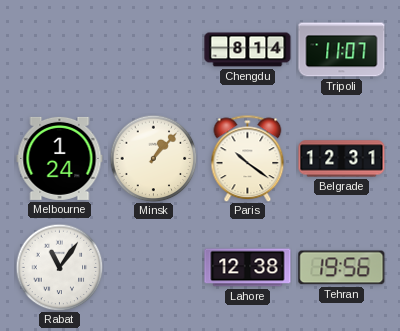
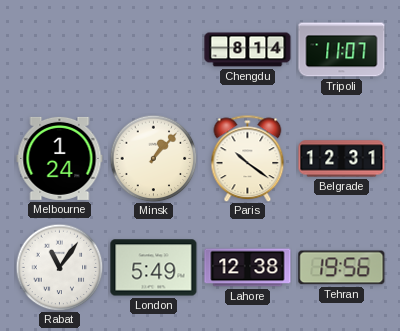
London: none -> 5:49 (154, 268)
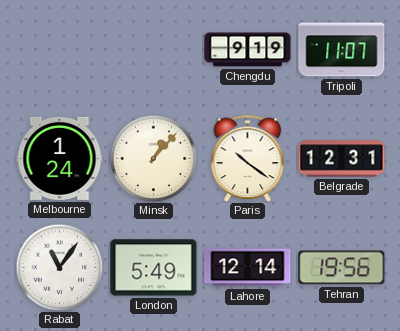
Chengdu: 8:14 -> 9:19 (248, 50)
Lahore: 12:38 -> 12:14 (248, 268)
